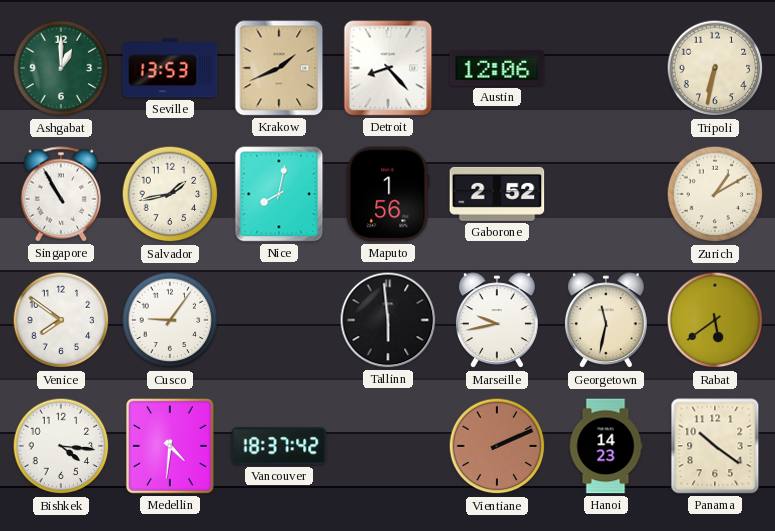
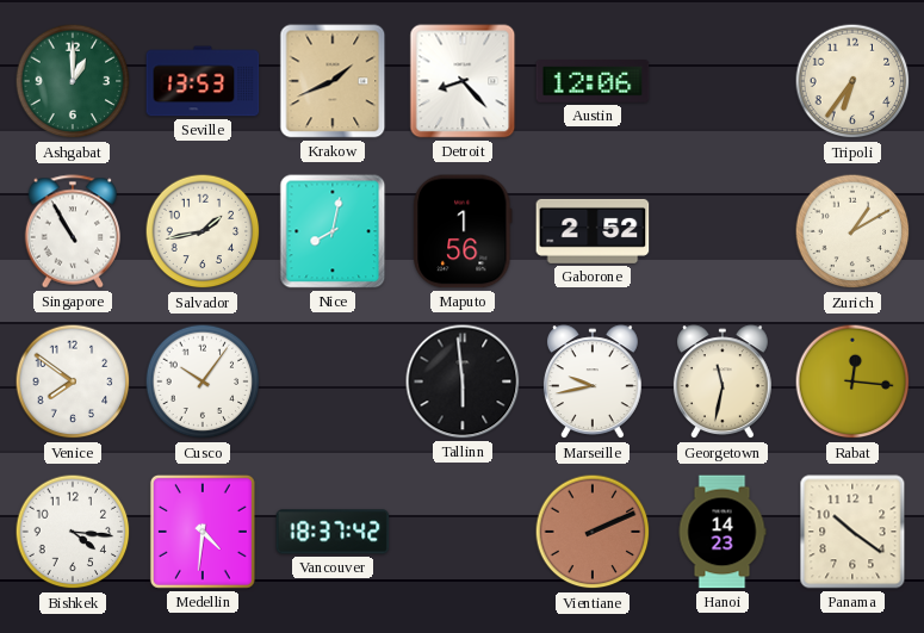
Tripoli: 6:32 -> 6:36 (852, 81)
Cusco: 9:06 -> 10:06 (203, 381)
Rabat: 5:39 -> 12:16 (852, 381)
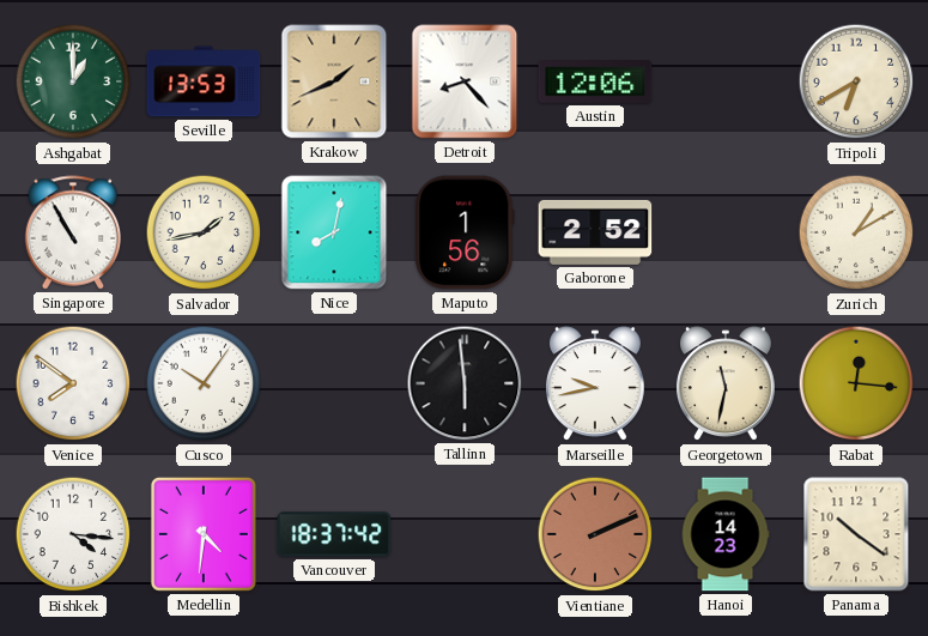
Tripoli: 6:36 -> 6:40 (856, 81)
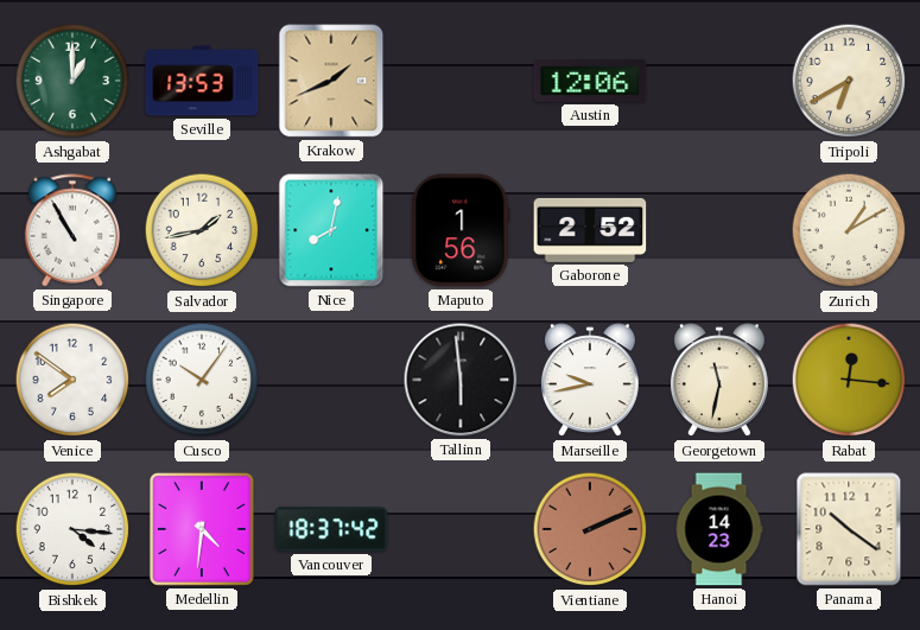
Detroit: 8:23 -> none (465, 81)
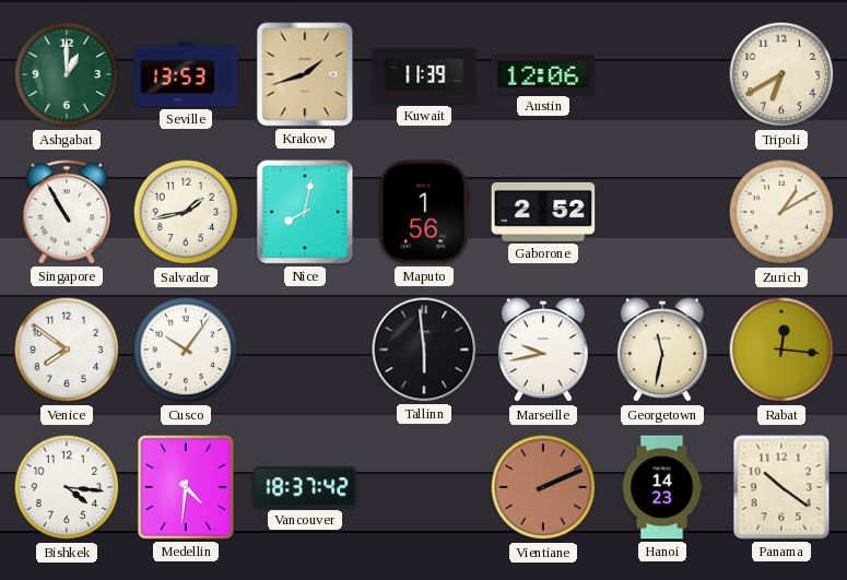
Krakow: 1:41 -> 1:42 (305, 74)
Kuwait: none -> 11:39 (424, 74)
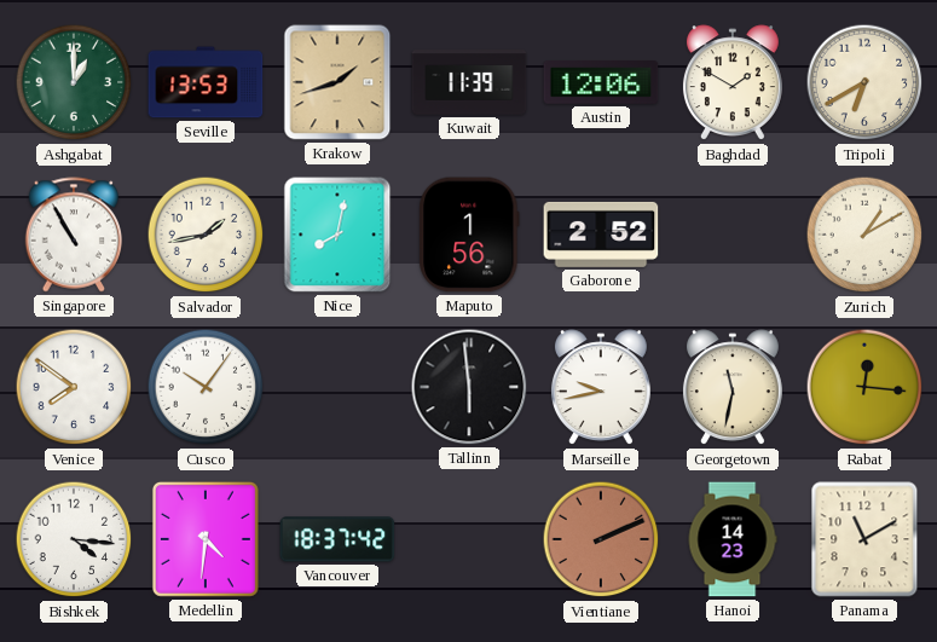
Baghdad: none -> 1:50 (733, 83)
Panama: 10:21 -> 11:10 (864, 539)
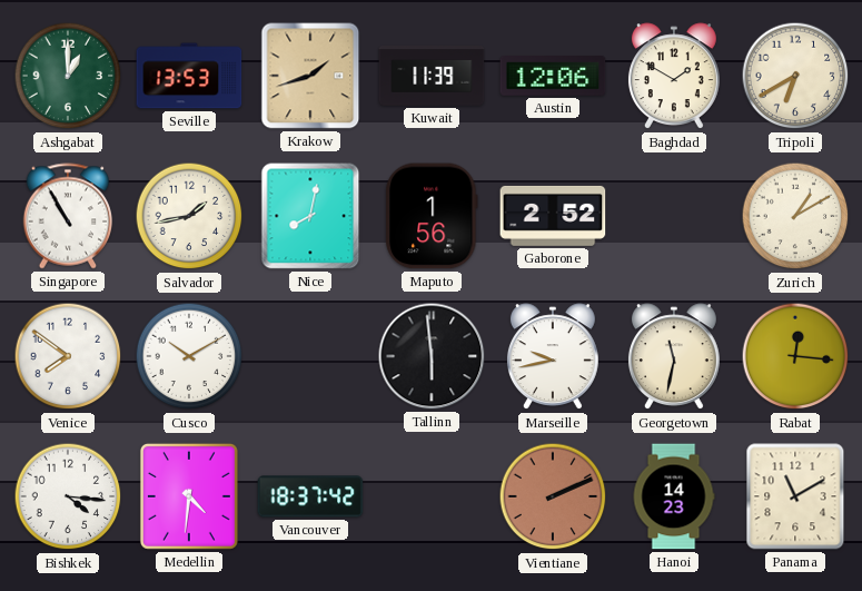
Cusco: 10:06 -> 10:10 (189, 356)
